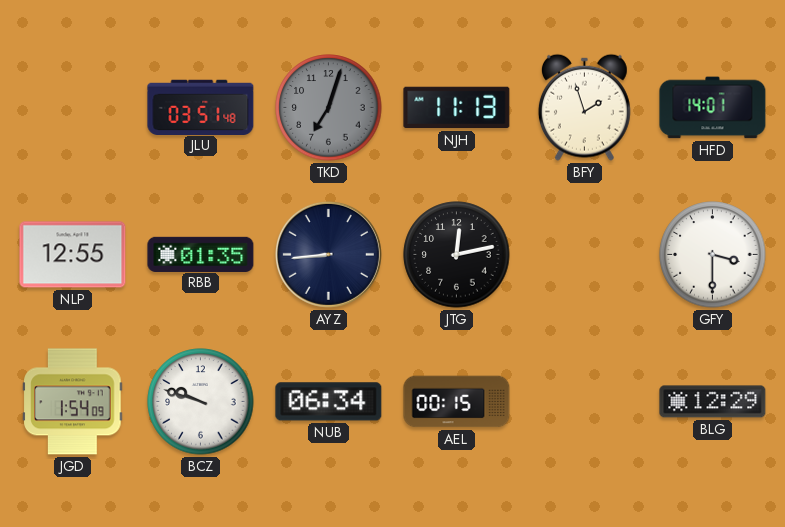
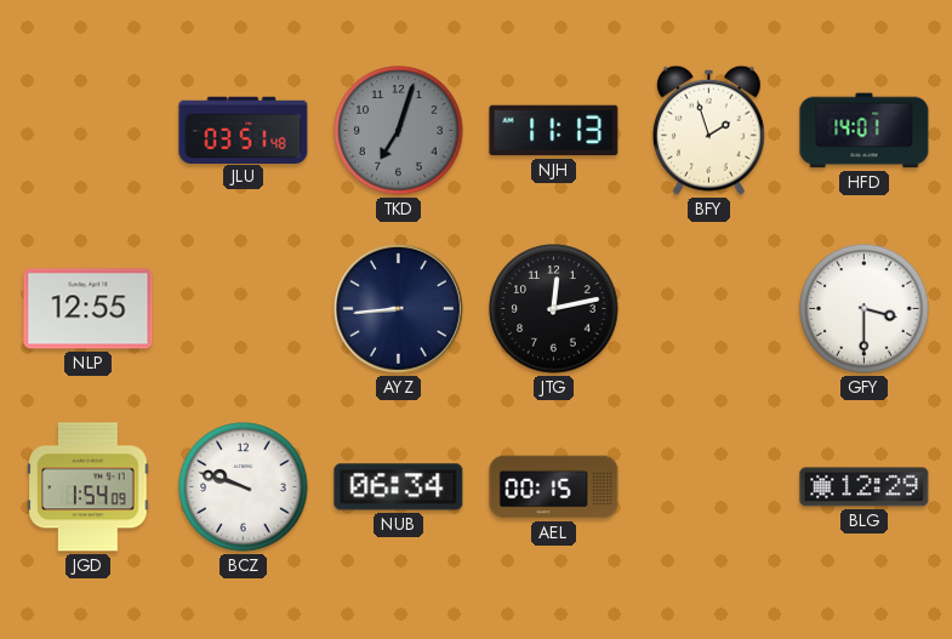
RBB: 01:35 -> none (201, 254)
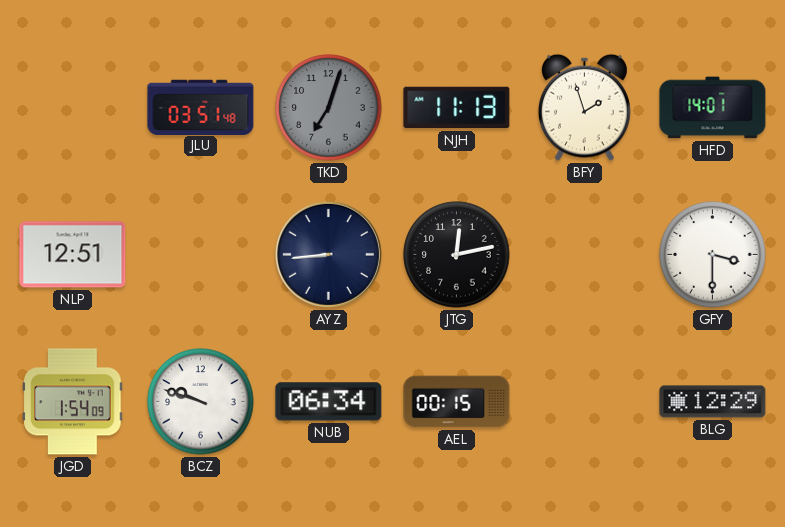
NLP: 12:55 -> 12:51 (73, 255)
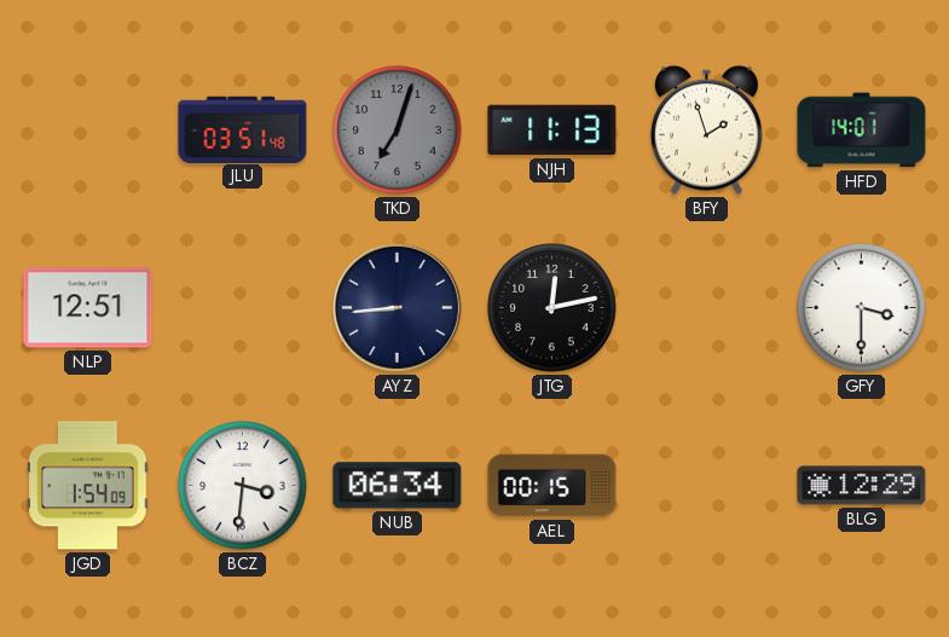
BCZ: 9:48 -> 3:31 (243, 486)
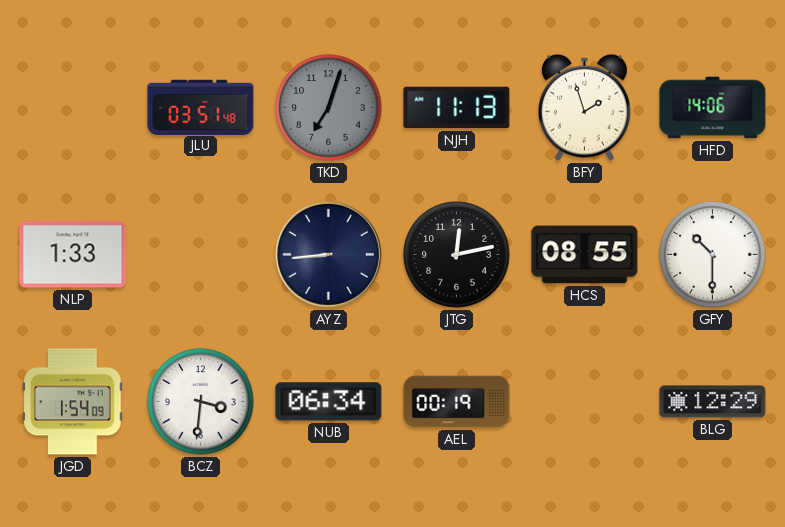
HFD: 14:01 -> 14:06 (713, 108)
NLP: 12:51 -> 1:33 (73, 255)
HCS: none -> 08:55 (585, 255)
GFY: 3:30 -> 10:30 (713, 255)
AEL: 00:15 -> 00:19 (457, 402)
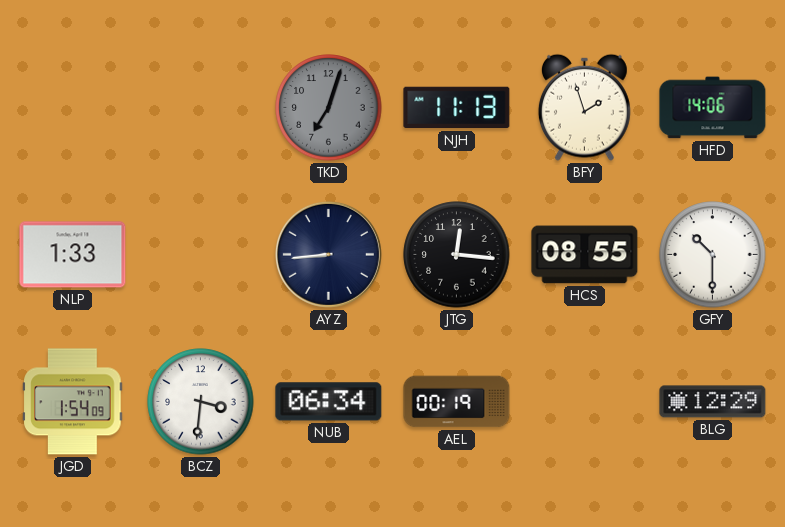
JLU: 03:51 -> none (201, 107)
JTG: 12:13 -> 12:16 (457, 255)
